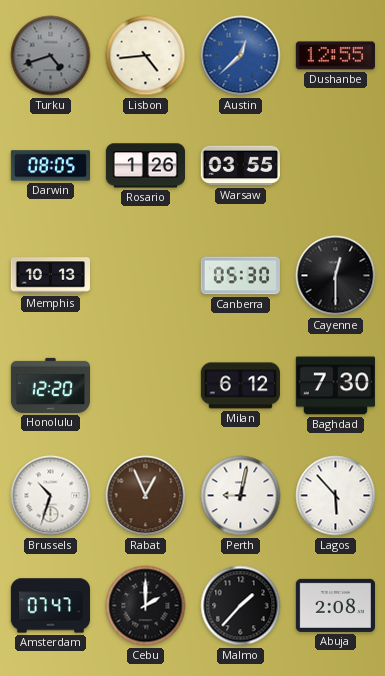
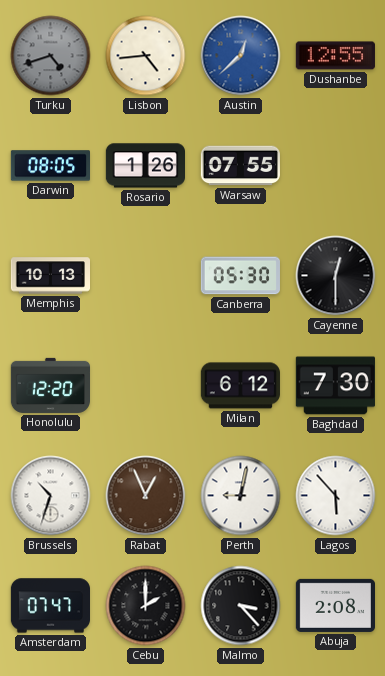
Warsaw: 03:55 -> 07:55 (240, 166)
Malmo: 1:37 -> 3:23 (241, 606)
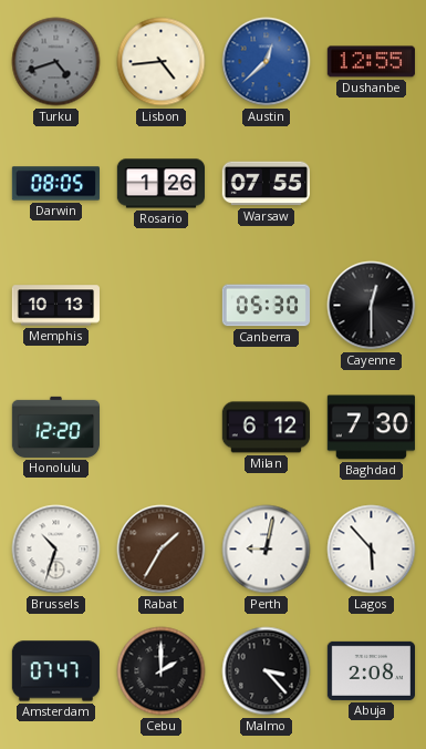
Rabat: 12:56 -> 1:35 (162, 550)
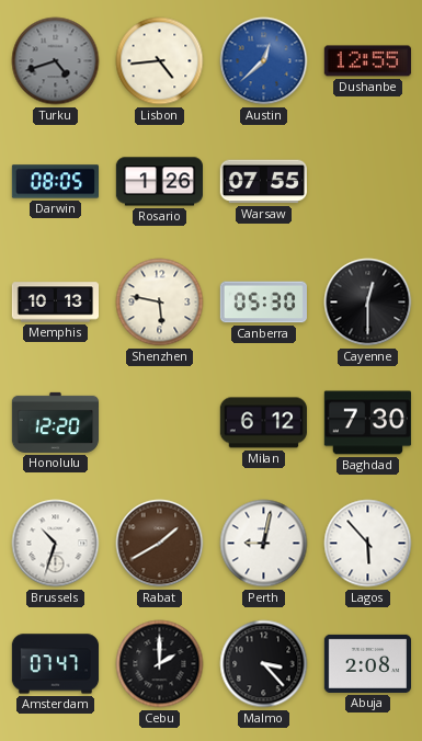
Shenzhen: none -> 5:47 (160, 303)
Rabat: 1:35 -> 1:40 (160, 544)
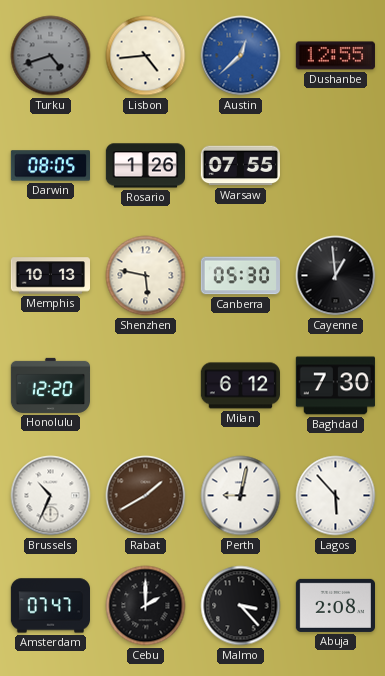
Cayenne: 12:30 -> 12:59 (336, 276)
Brussels: 10:33 -> 10:34 (51, 496)
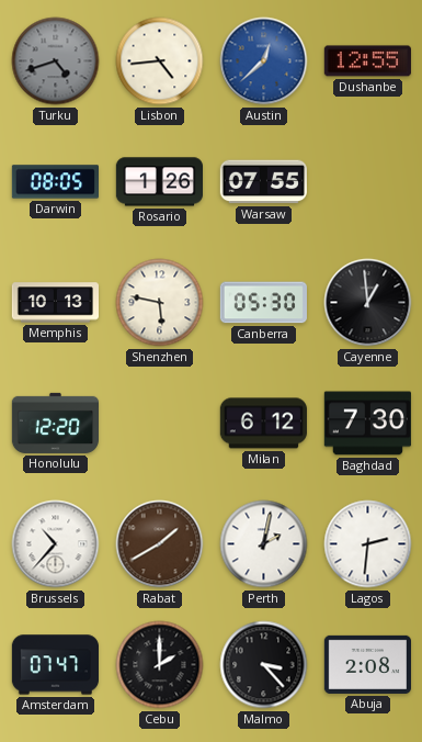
Brussels: 10:34 -> 10:37 (56, 544)
Perth: 9:02 -> 2:02 (264, 544)
Lagos: 5:53 -> 2:31 (368, 544)
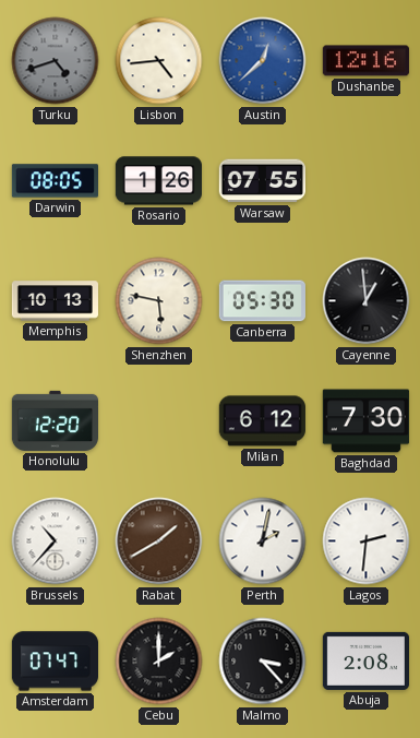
Dushanbe: 12:55 -> 12:16 (365, 61)
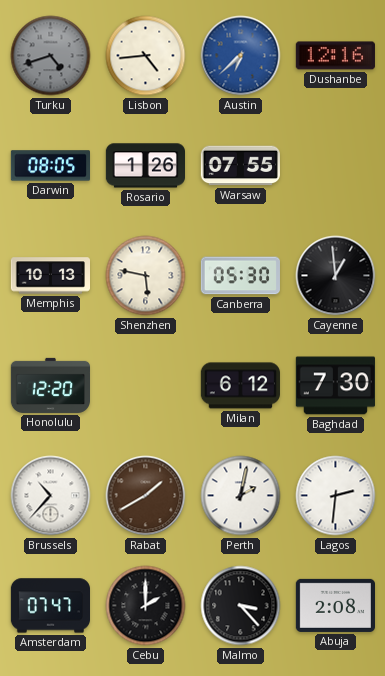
Austin: 12:38 -> 6:38 (241, 56)
